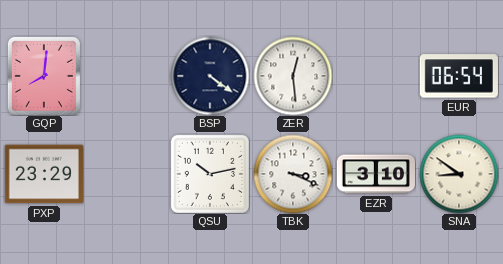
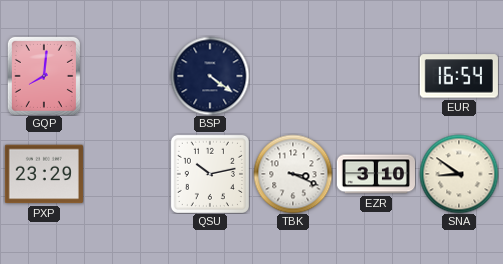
ZER: 12:29 -> none (293, 76)
EUR: 06:54 -> 16:54 (459, 76)
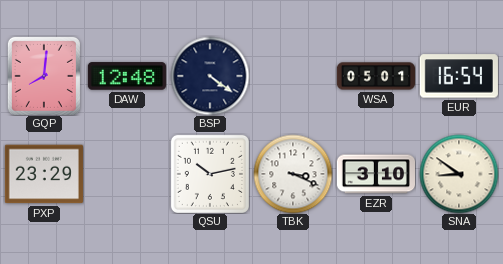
DAW: none -> 12:48 (127, 76)
WSA: none -> 05:01 (375, 76)
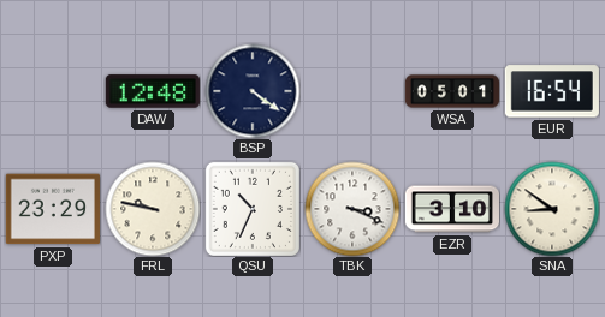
GQP: 8:01 -> none (44, 76)
FRL: none -> 9:47 (153, 209)
QSU: 10:13 -> 10:34 (253, 209)
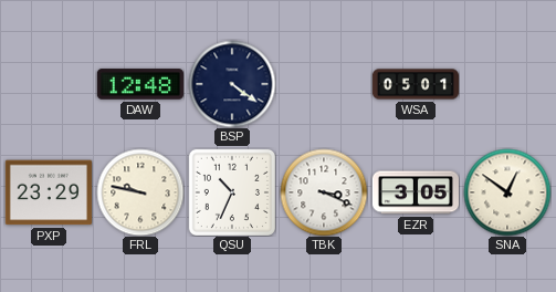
EUR: 16:54 -> none (552, 91)
EZR: 3:10 -> 3:05 (415, 192)
SNA: 8:51 -> 12:51 (507, 192)
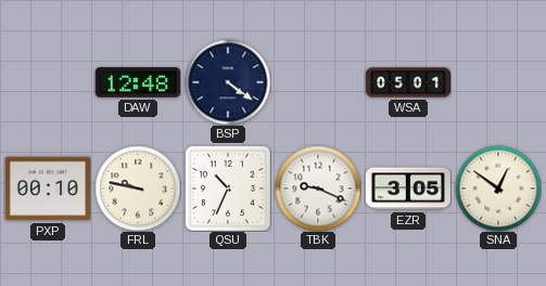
PXP: 23:29 -> 00:10 (48, 188)
TBK: 3:19 -> 9:19 (318, 188)
